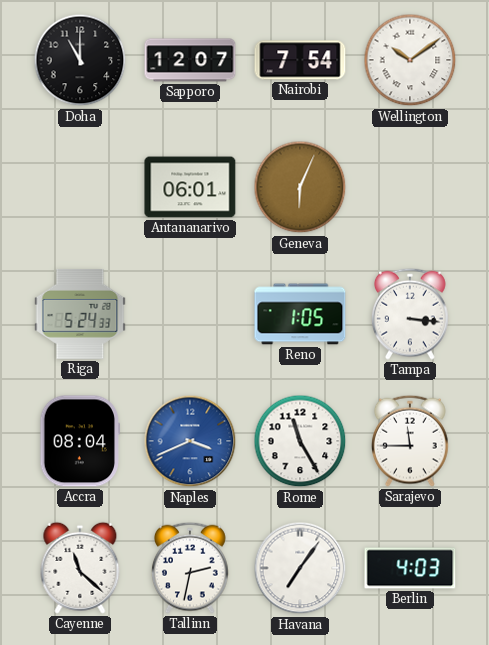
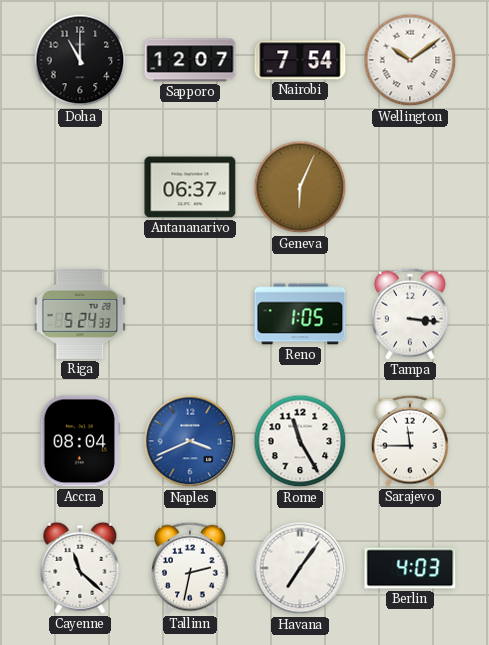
Antananarivo: 06:01 -> 06:37 (190, 187)
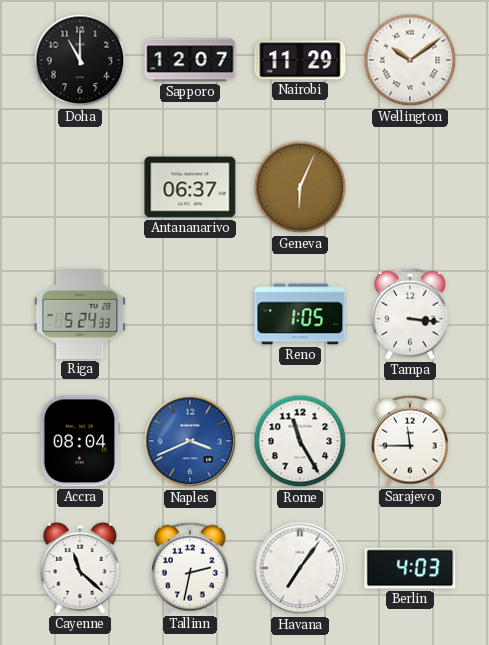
Nairobi: 7:54 -> 11:29 (300, 60)
